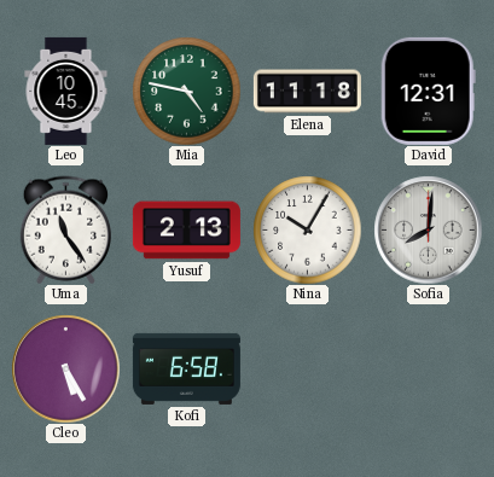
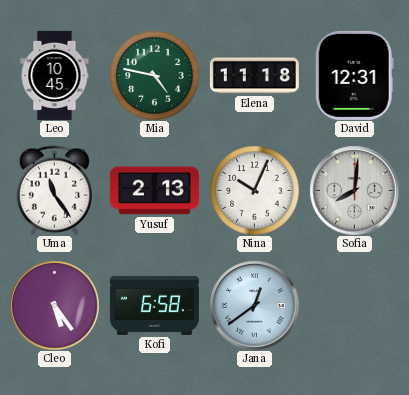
Nina: 10:05 -> 10:04 (254, 190)
Cleo: 5:25 -> 5:24 (54, 305)
Jana: none -> 12:39 (254, 305)
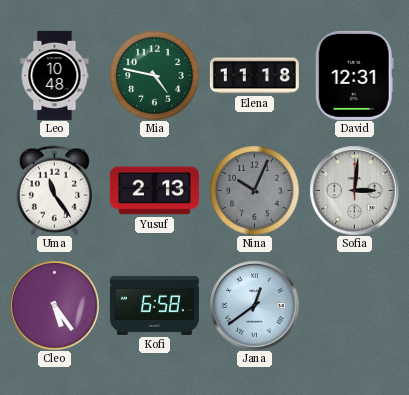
Leo: 10:45 -> 10:48 (55, 75)
Nina dial: white -> grey (254, 190)
Sofia: 8:01 -> 3:01 (354, 190)
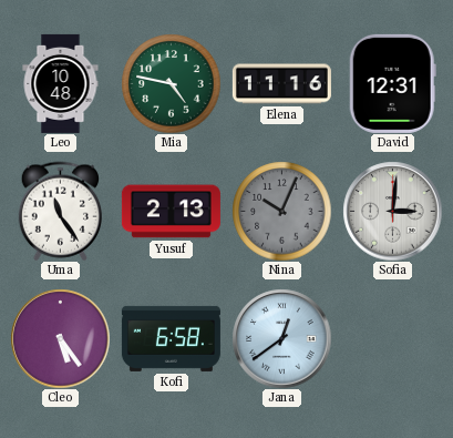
Elena: 11:18 -> 11:16 (281, 84)
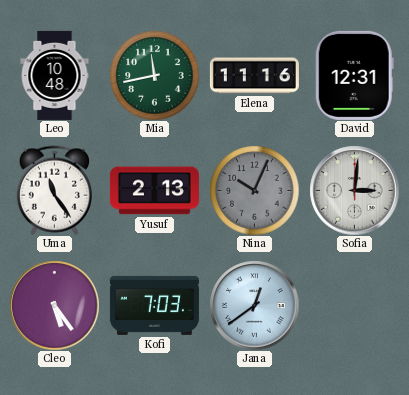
Mia: 4:47 -> 11:43 (154, 75)
Kofi: 6:58 -> 7:03 (154, 305)
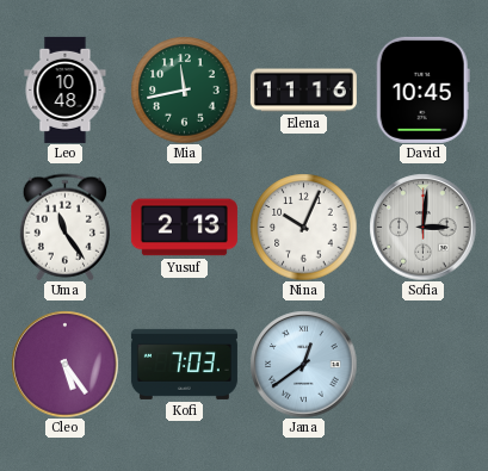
David: 12:31 -> 10:45 (422, 89)
Nina dial: grey -> white (303, 227)
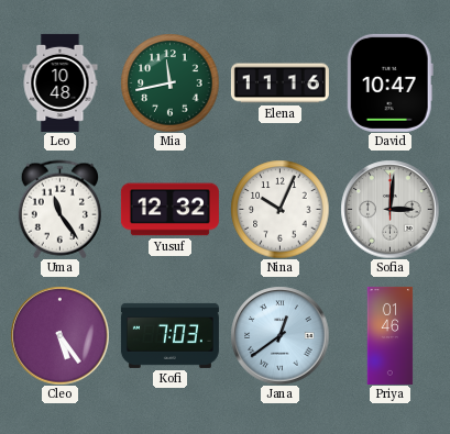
David: 10:45 -> 10:47 (389, 82)
Yusuf: 2:13 -> 12:32 (169, 210)
Priya: none -> 01:46 (391, 335)
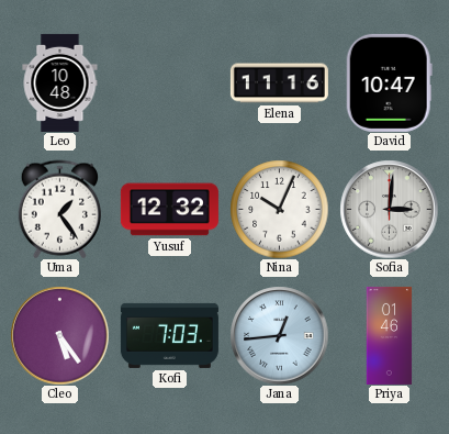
Mia: 11:43 -> none (169, 82)
Uma: 11:24 -> 1:24 (59, 209)
Jana: 12:39 -> 12:44 (279, 335)
